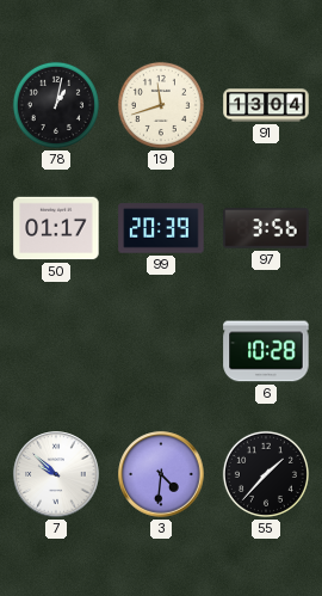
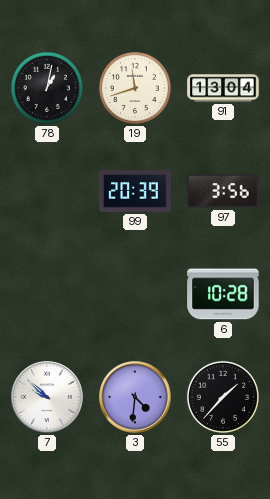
50: 01:17 -> none (56, 228)
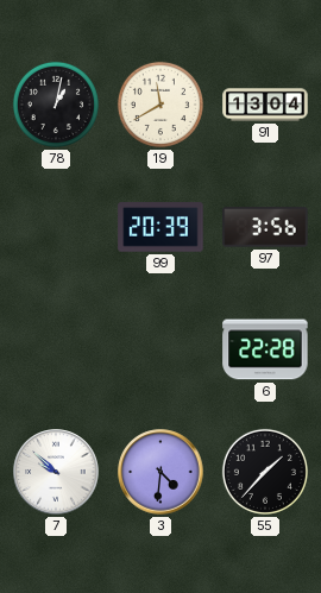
19: 11:42 -> 11:40 (160, 105)
6: 10:28 -> 22:28 (265, 349)
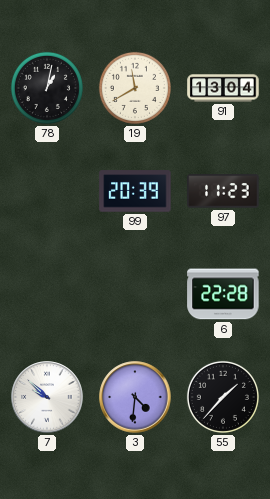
97: 3:56 -> 11:23 (223, 191)
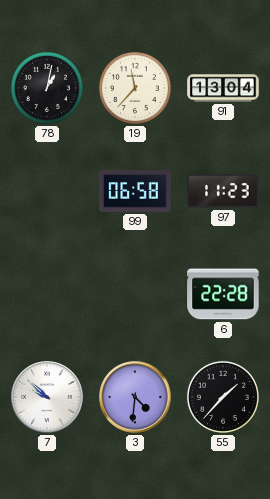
19: 11:40 -> 11:37 (135, 88)
99: 20:39 -> 06:58 (135, 191)
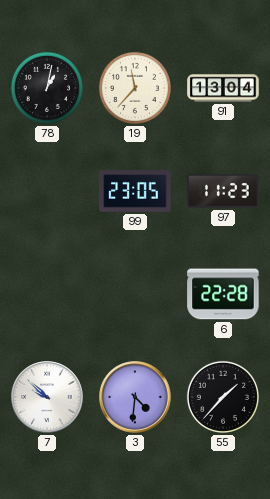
99: 06:58 -> 23:05 (135, 191)
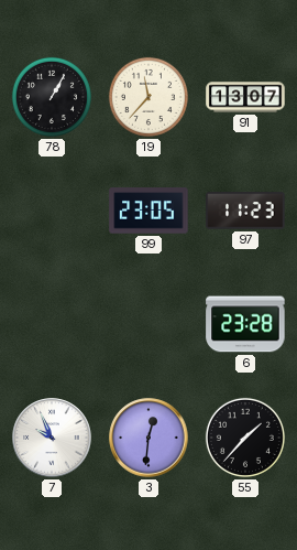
78: 1:02 -> 1:05 (52, 97)
91: 13:04 -> 13:07 (245, 97)
6: 22:28 -> 23:28 (245, 324)
7: 9:52 -> 9:56 (52, 438)
3: 4:31 -> 12:31 (148, 438)
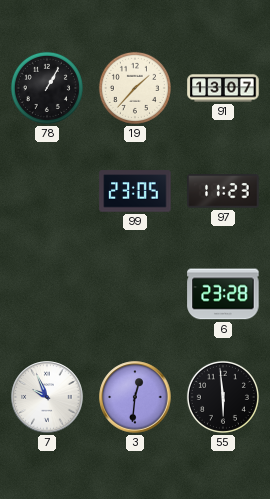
19: 11:37 -> 1:37 (135, 88)
55: 1:37 -> 5:59 (223, 397)
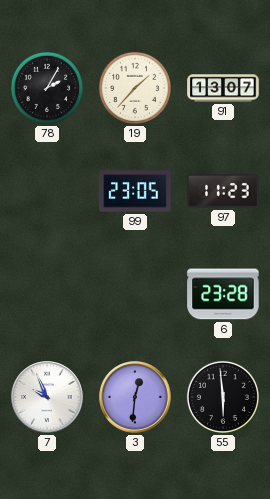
78: 1:05 -> 2:05 (47, 88)
